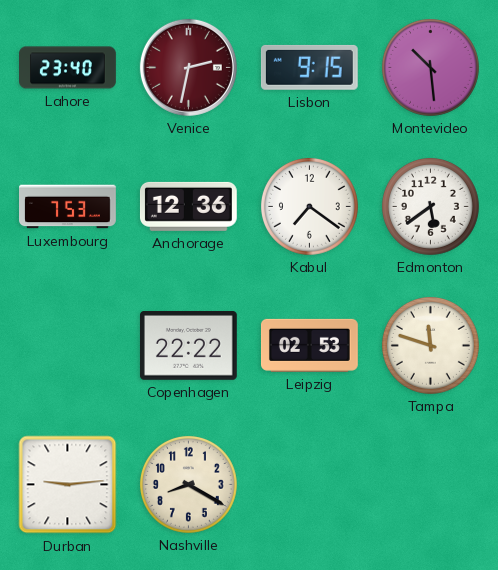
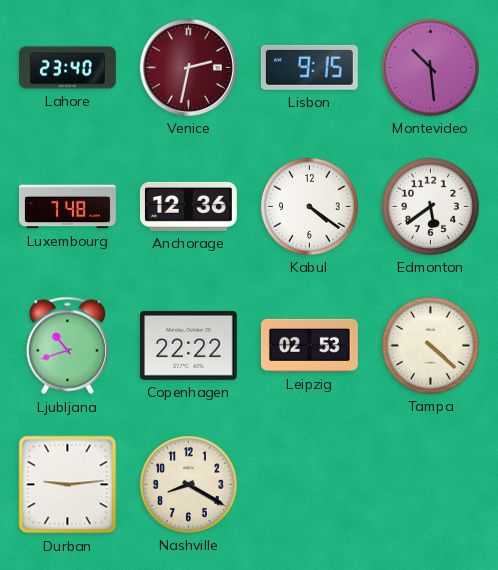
Luxembourg: 7:53 -> 7:48 (68, 207)
Kabul: 7:21 -> 4:21 (309, 206)
Ljubljana: none -> 10:42 (67, 346)
Tampa: 11:48 -> 4:22 (430, 345)
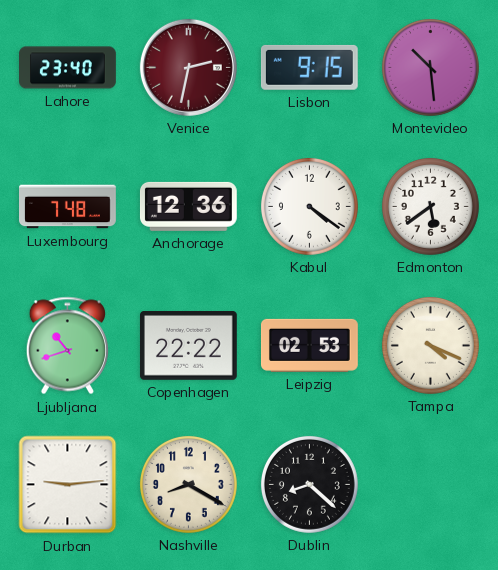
Tampa: 4:22 -> 4:19 (430, 345)
Dublin: none -> 8:22 (309, 484)
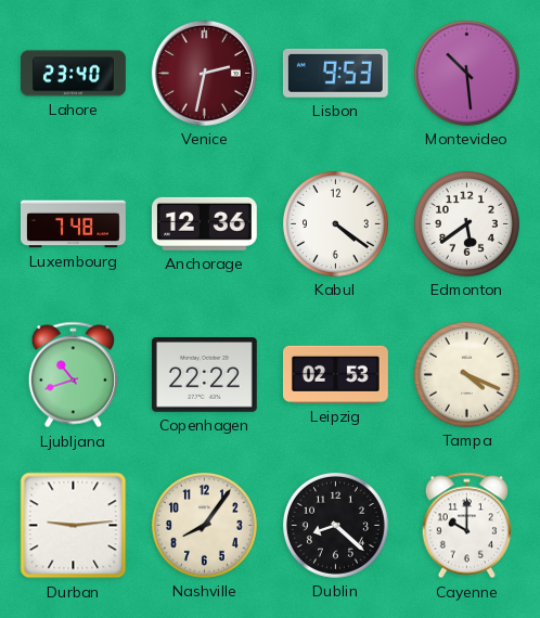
Lisbon: 9:15 -> 9:53 (335, 73)
Nashville: 8:20 -> 8:06 (204, 525)
Cayenne: none -> 10:00 (466, 526)
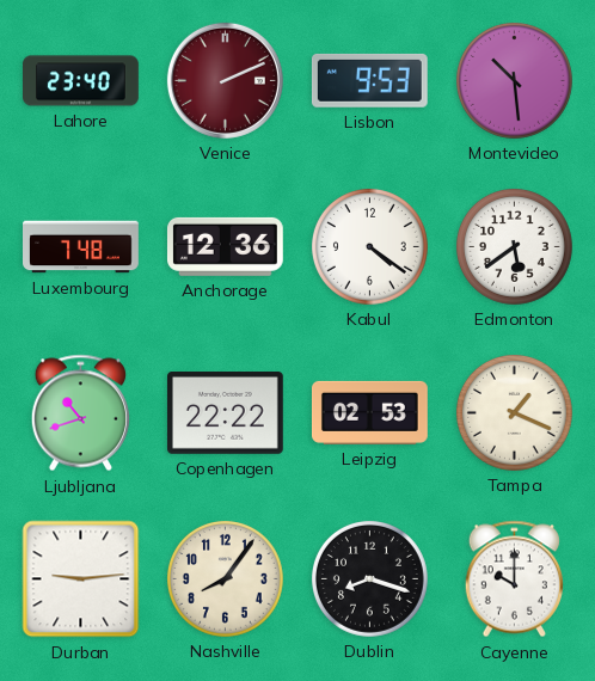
Venice: 2:32 -> 2:11 (225, 80)
Tampa: 4:19 -> 1:19 (514, 412)
Dublin: 8:22 -> 8:18 (369, 578)
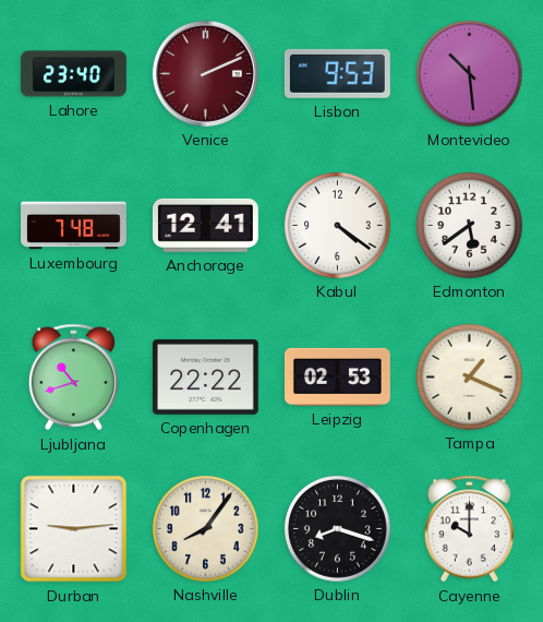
Anchorage: 12:36 -> 12:41 (205, 225)
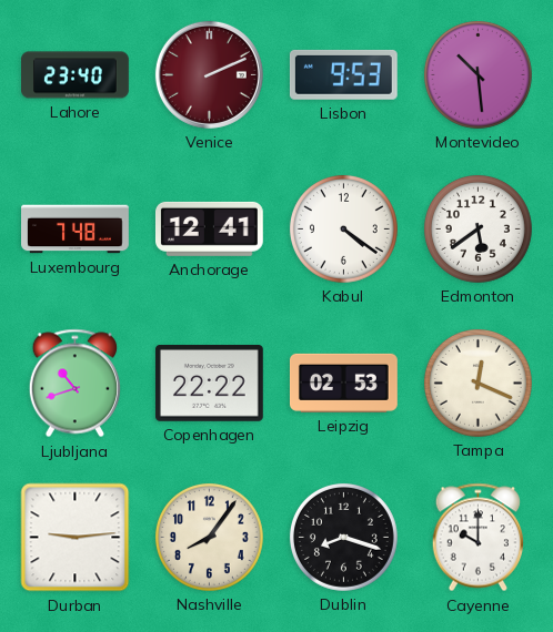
Tampa: 1:19 -> 12:19 (477, 383)
